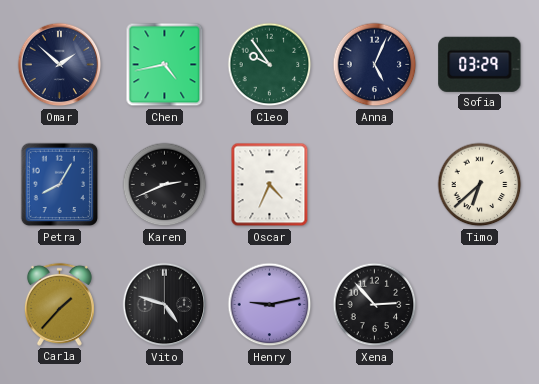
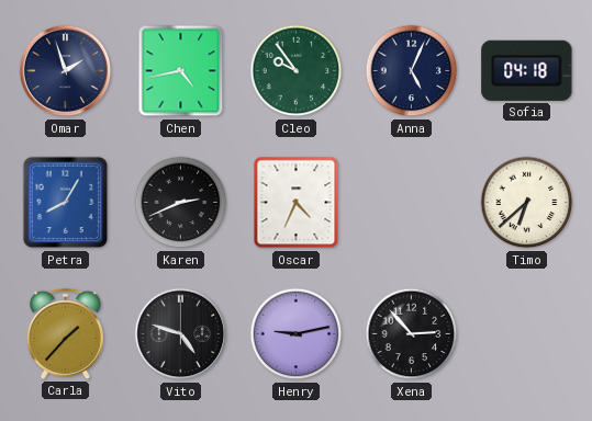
Omar: 1:52 -> 1:57 (66, 71)
Sofia: 03:29 -> 04:18 (527, 70)
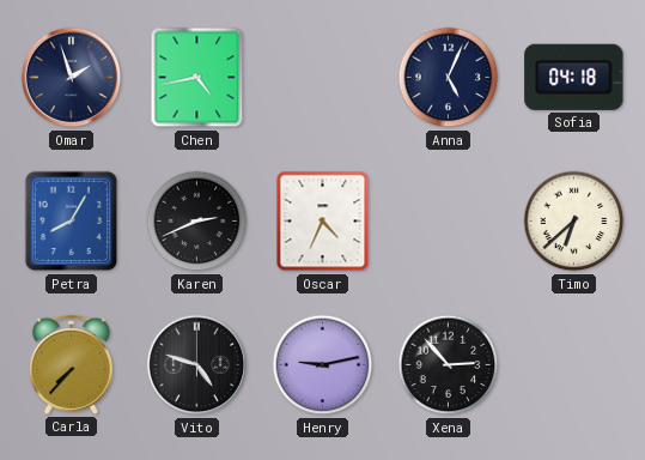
Cleo: 9:54 -> none (297, 71)
Carla: 1:37 -> 7:37 (71, 364)
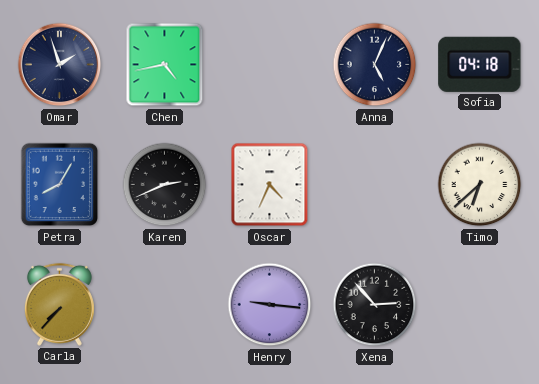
Vito: 4:48 -> none (197, 365)
Henry: 9:13 -> 9:16 (270, 305)
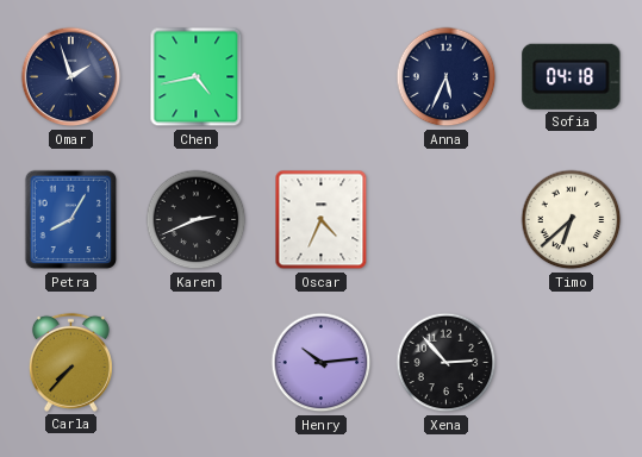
Anna: 5:04 -> 5:34 (447, 77)
Henry: 9:16 -> 10:14 (322, 363)
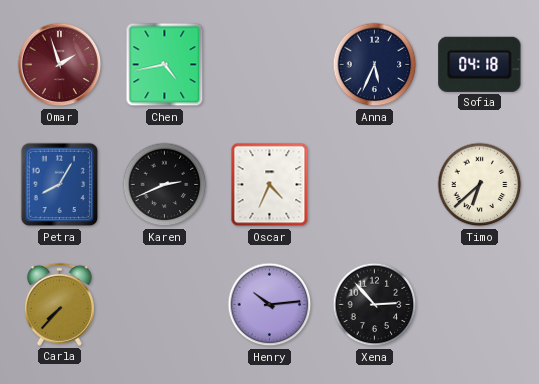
Omar dial: navy -> burgundy (60, 65)
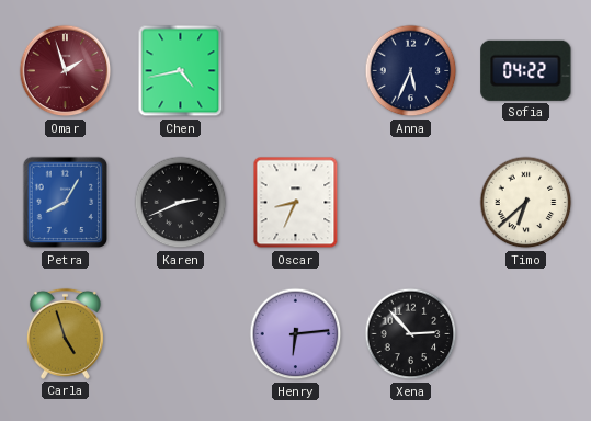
Sofia: 04:18 -> 04:22 (526, 70)
Oscar: 4:34 -> 8:34 (296, 203)
Carla: 7:37 -> 4:57 (65, 333)
Henry: 10:14 -> 6:14 (296, 334)
